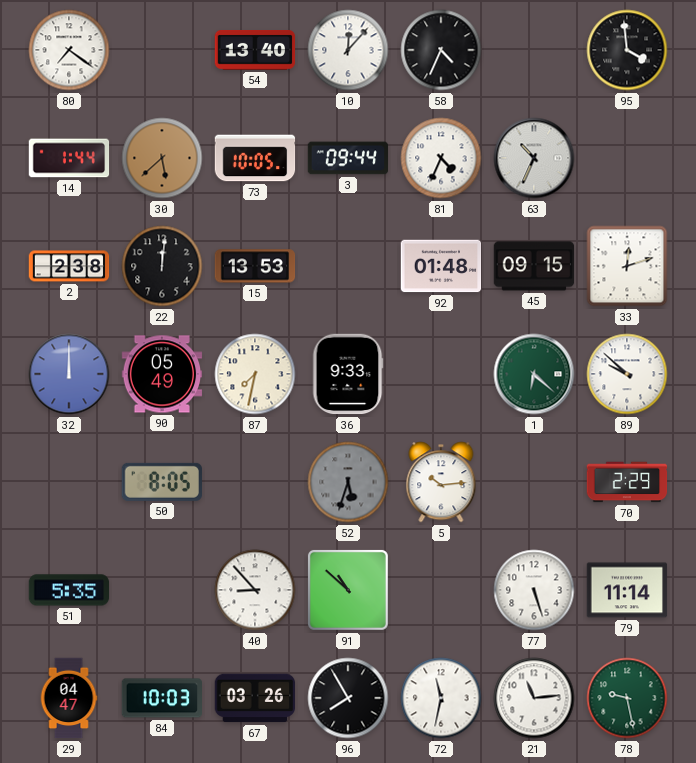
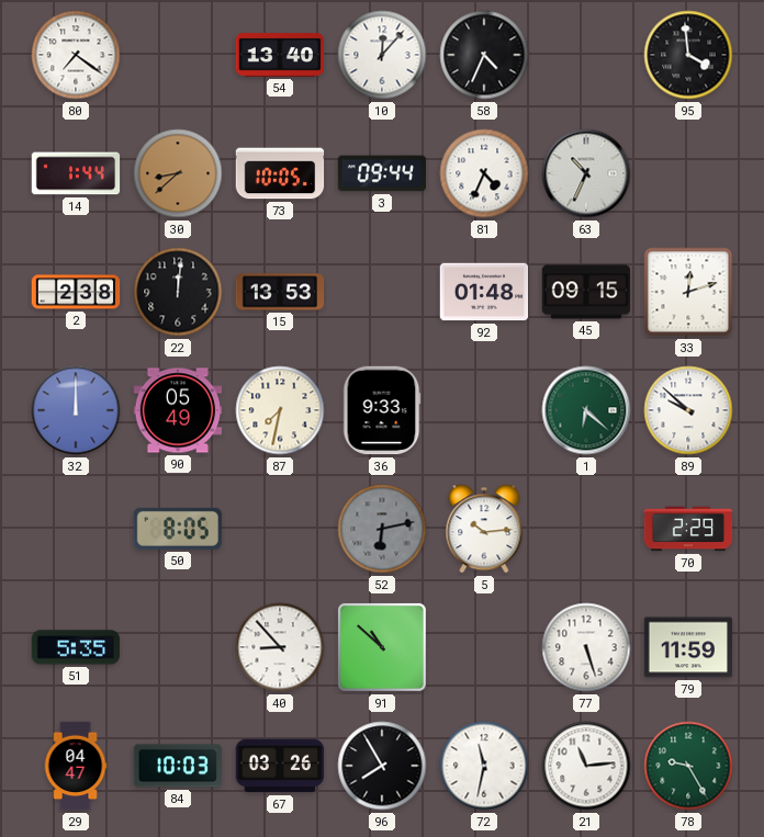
30: 5:38 -> 8:38 (178, 173)
52: 5:33 -> 6:13 (382, 529)
79: 11:14 -> 11:59 (688, 647)
78: 9:28 -> 9:25 (688, 766)
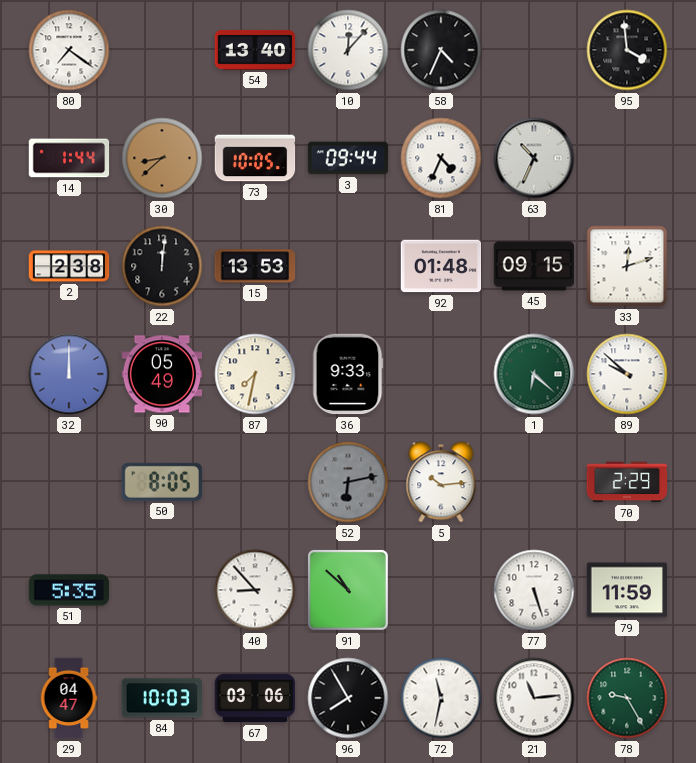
67: 03:26 -> 03:06 (255, 698)
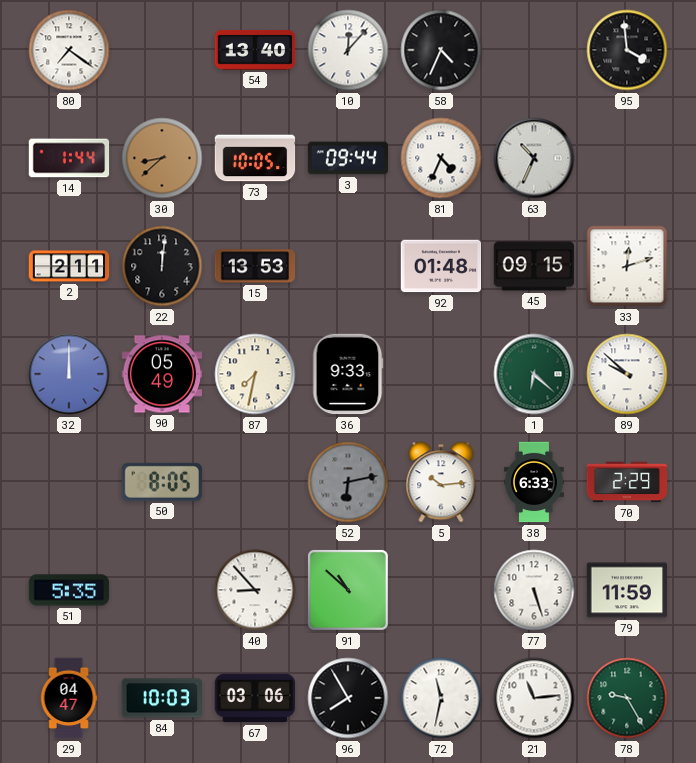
2: 2:38 -> 2:11 (69, 266)
38: none -> 6:33 (535, 482)
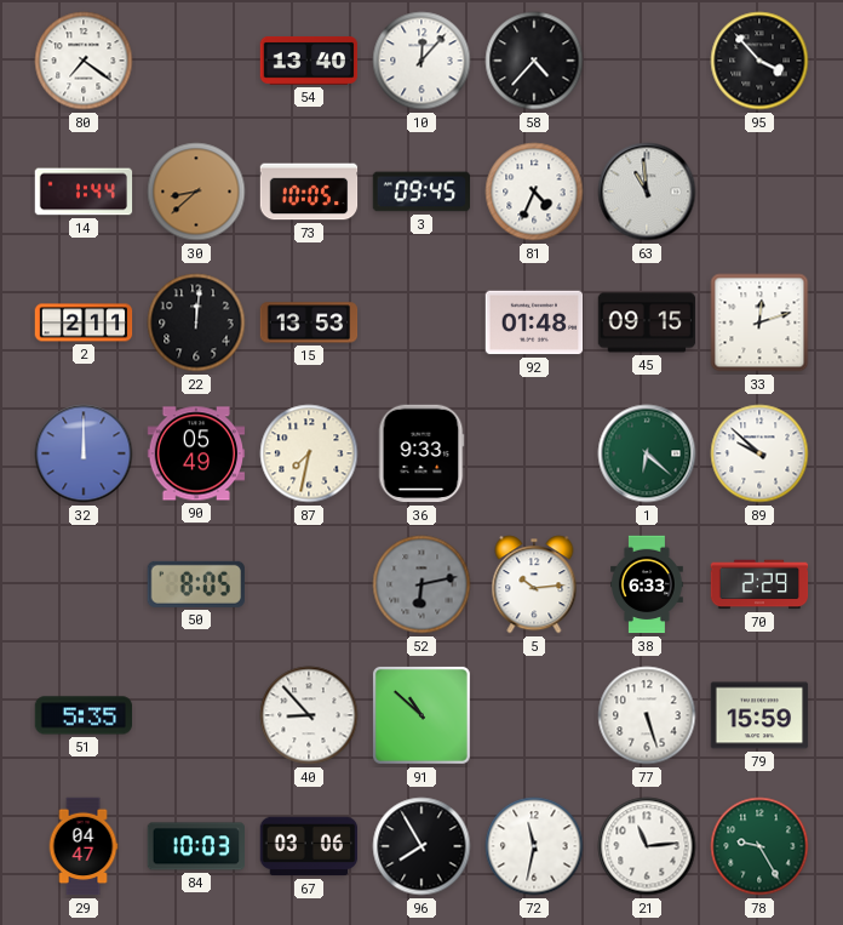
58: 4:34 -> 4:37 (534, 61)
95: 3:59 -> 3:53 (759, 61)
3: 09:44 -> 09:45 (421, 192)
63: 10:34 -> 10:59 (647, 192)
79: 11:59 -> 15:59 (759, 715)
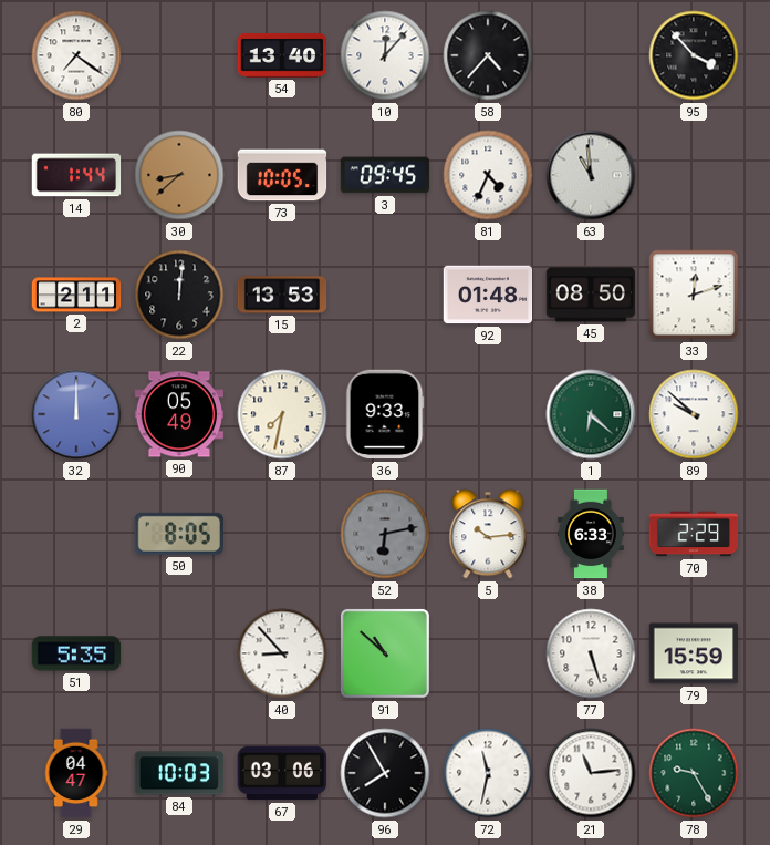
45: 09:15 -> 08:50 (591, 295)
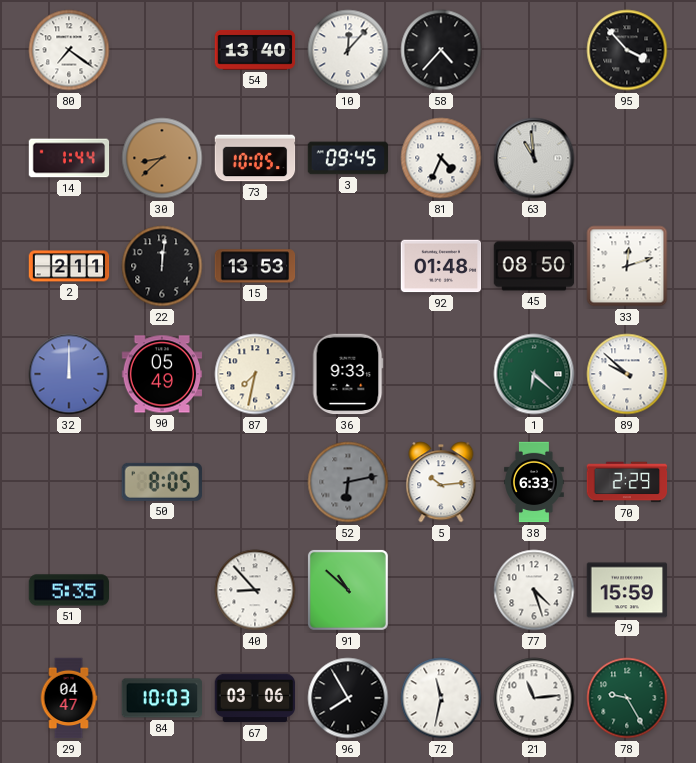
77: 5:27 -> 4:27 (534, 590)
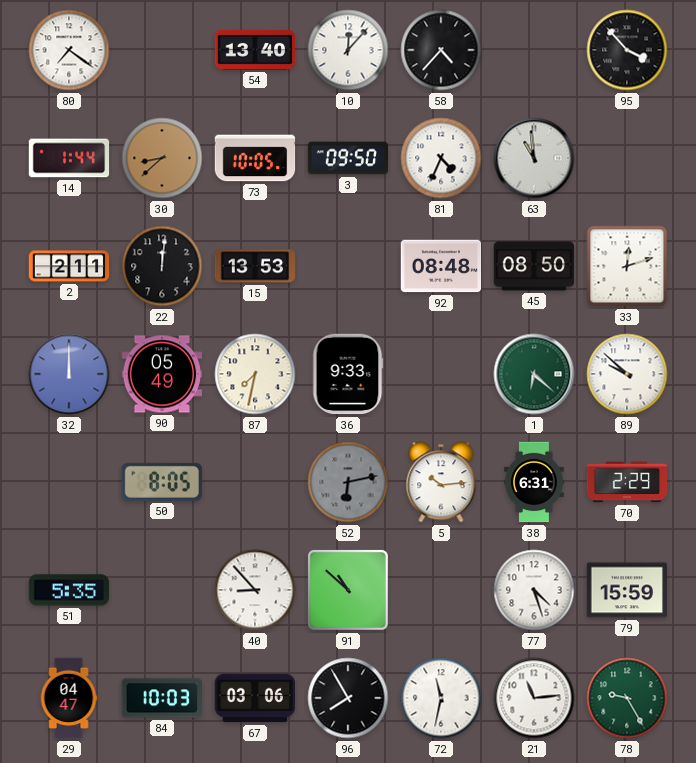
3: 09:45 -> 09:50 (348, 158)
92: 01:48 -> 08:48 (441, 266)
38: 6:33 -> 6:31 (535, 482)
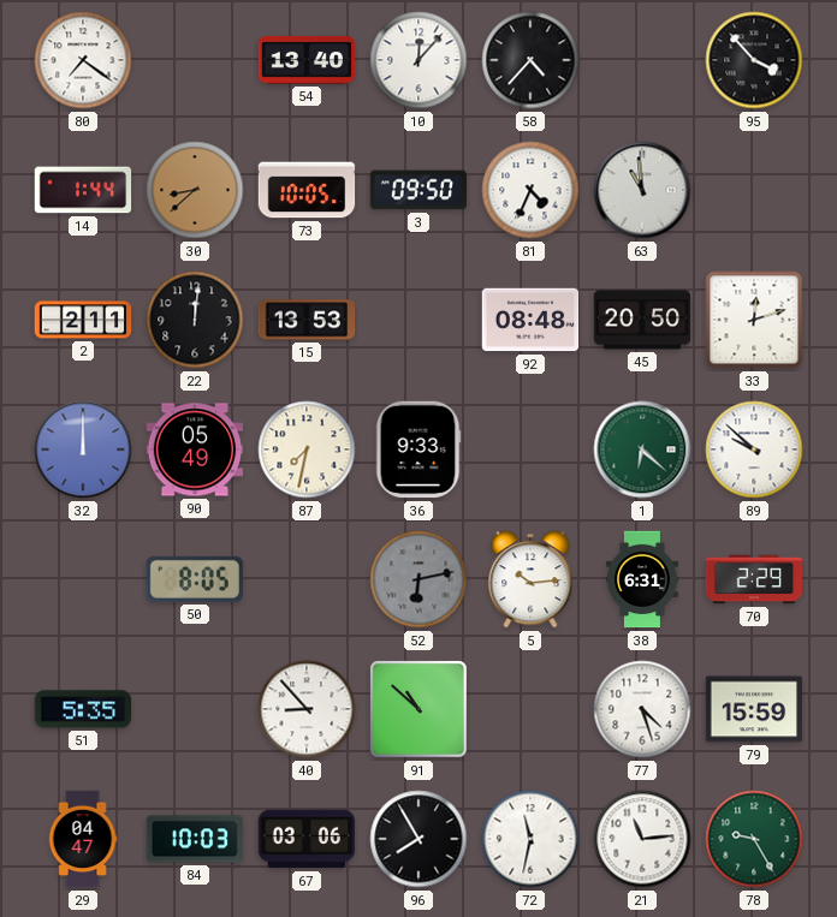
45: 08:50 -> 20:50 (642, 320)
